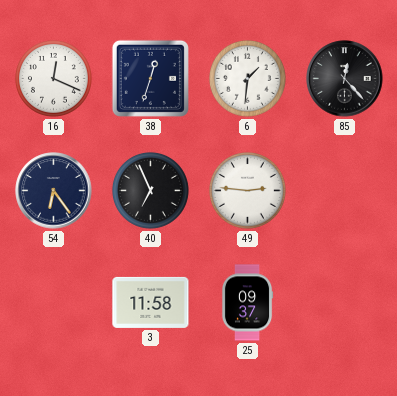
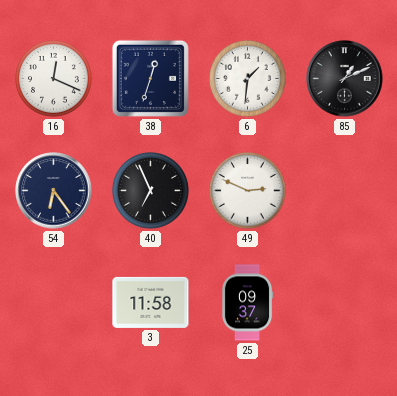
85: 12:23 -> 1:11 (345, 79)
49: 2:46 -> 2:49 (247, 190)
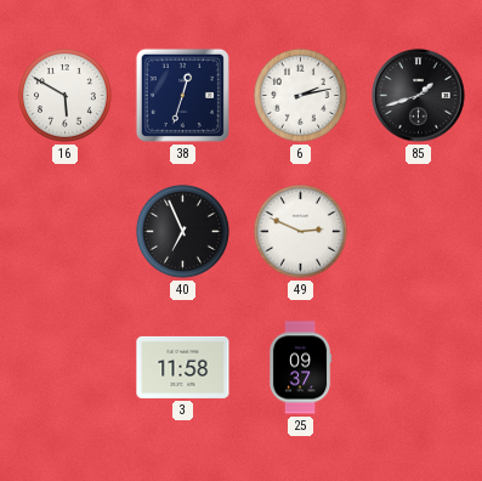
16: 12:19 -> 5:50 (64, 95)
6: 1:31 -> 2:13 (300, 95)
85: 1:11 -> 1:42 (419, 96)
54: 6:24 -> none (54, 191)
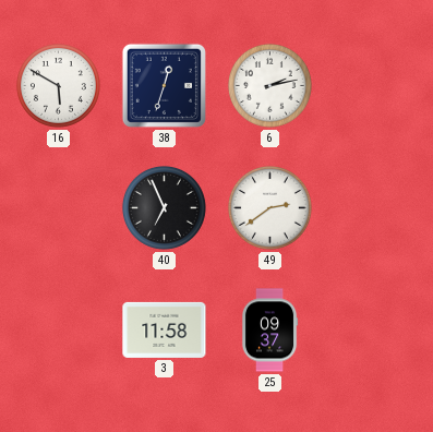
85: 1:42 -> none (419, 96)
49: 2:49 -> 2:39 (269, 207)
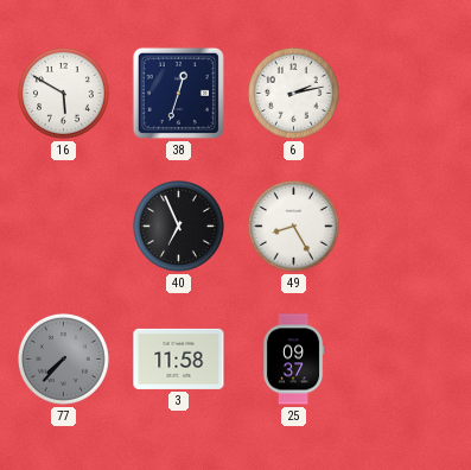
49: 2:39 -> 8:25 (293, 226)
77: none -> 7:37 (63, 358)
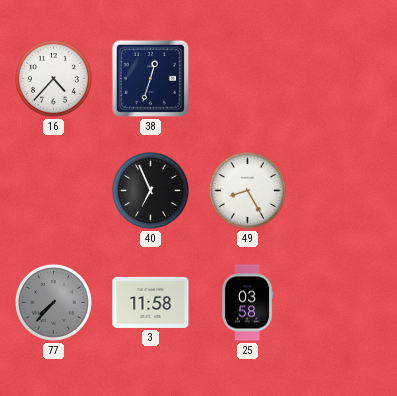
16: 5:50 -> 4:37 (53, 78)
6: 2:13 -> none (293, 93)
25: 09:37 -> 03:58 (247, 303)
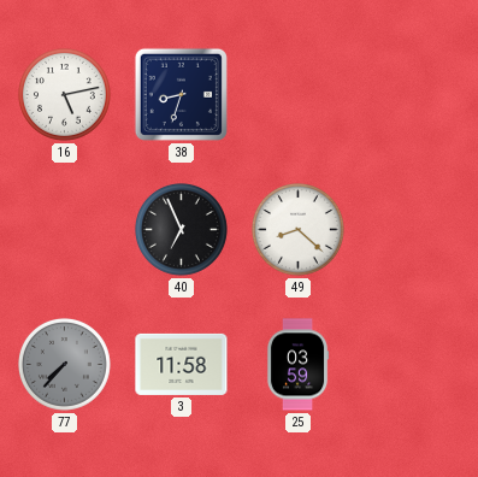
16: 4:37 -> 5:13 (64, 94)
38: 12:33 -> 8:33 (181, 94)
49: 8:25 -> 8:22 (297, 229)
25: 03:58 -> 03:59 (297, 365)
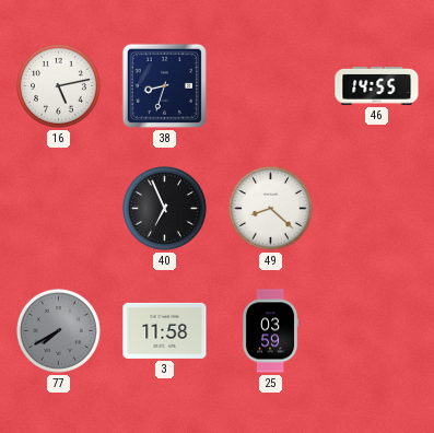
46: none -> 14:55 (377, 86)
77: 7:37 -> 7:40 (58, 330)
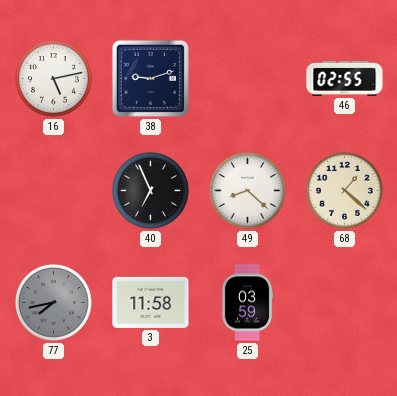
38: 8:33 -> 9:12 (150, 78)
46: 14:55 -> 02:55 (345, 79)
68: none -> 1:22 (344, 190)
77: 7:40 -> 7:43 (53, 302)
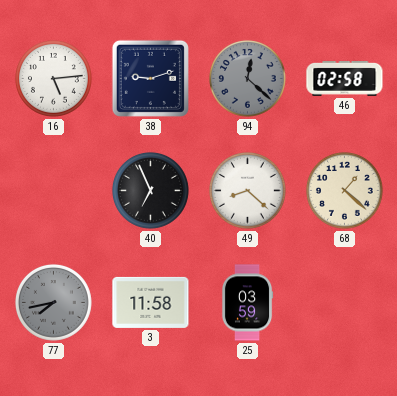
16: 5:13 -> 5:14 (53, 78)
94: none -> 12:22 (247, 78)
46: 02:55 -> 02:58 (345, 79)
